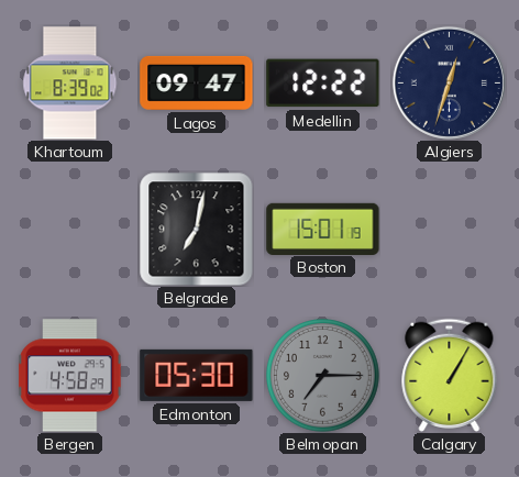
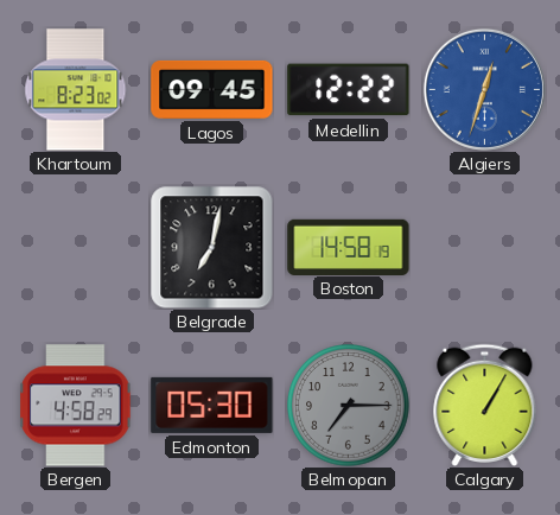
Khartoum: 8:39 -> 8:23 (76, 90)
Lagos: 09:47 -> 09:45 (212, 89)
Algiers dial: navy -> blue (484, 89)
Boston: 15:01 -> 14:58 (349, 247)
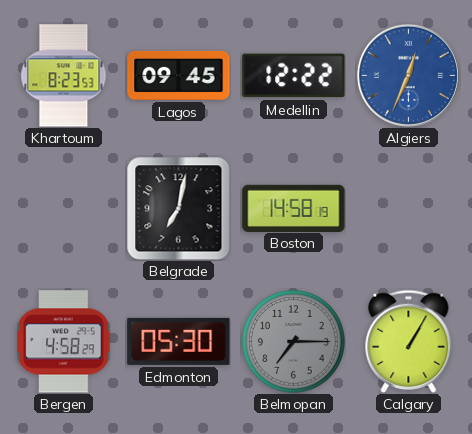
Khartoum: 8:23:02 -> 8:23:53 (64, 76)
Algiers: 12:33 -> 12:34 (408, 75)
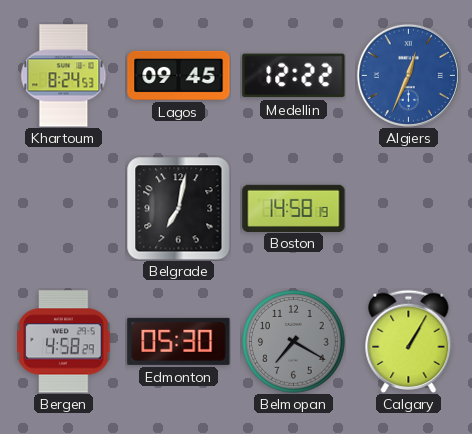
Khartoum: 8:23 -> 8:24 (64, 76)
Belmopan: 7:15 -> 7:20 (294, 342)
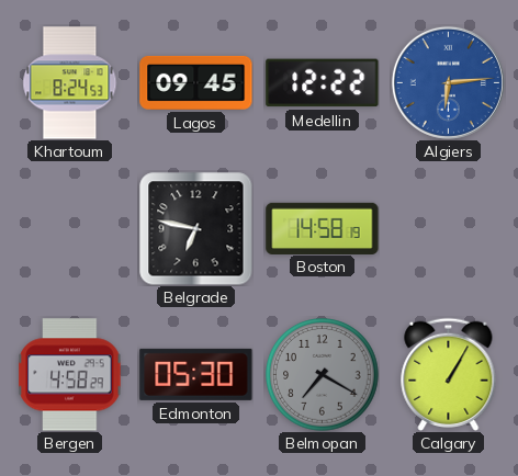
Algiers: 12:34 -> 6:14 (448, 82)
Belgrade: 7:02 -> 6:47 (195, 228)
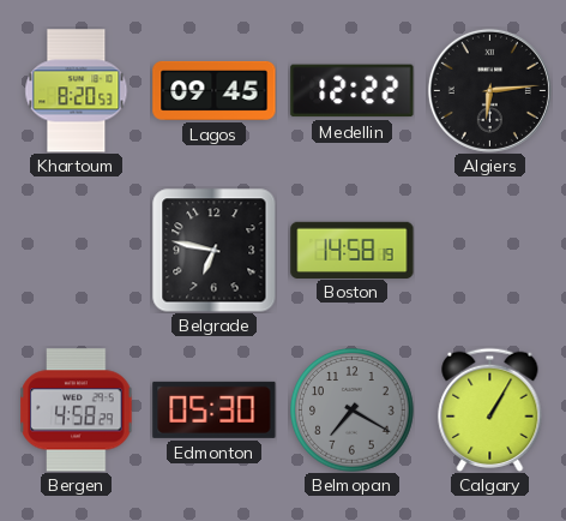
Khartoum: 8:24 -> 8:20 (77, 91)
Algiers dial: blue -> black (489, 90)
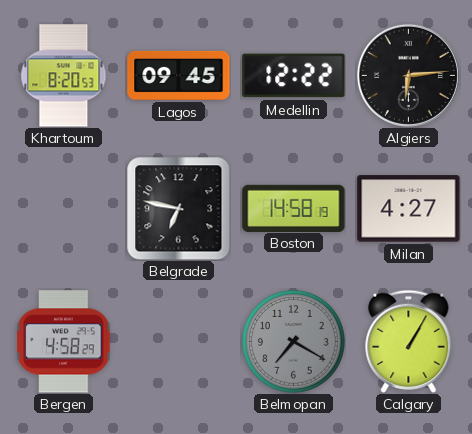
Milan: none -> 4:27 (409, 209)
Edmonton: 05:30 -> none (215, 409)
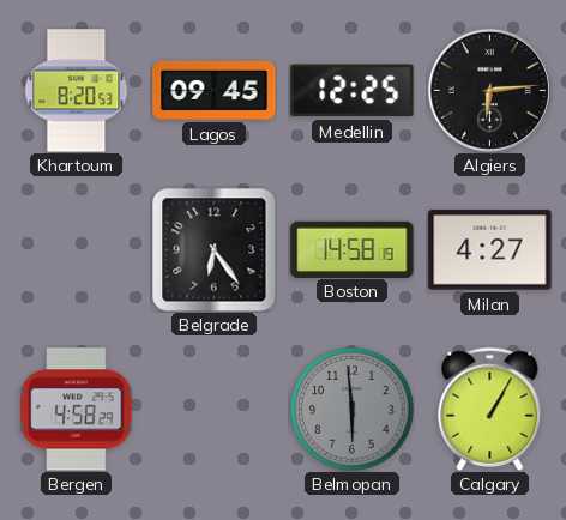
Medellin: 12:22 -> 12:25 (353, 91)
Belgrade: 6:47 -> 6:24 (213, 249)
Belmopan: 7:20 -> 5:59 (353, 410)
